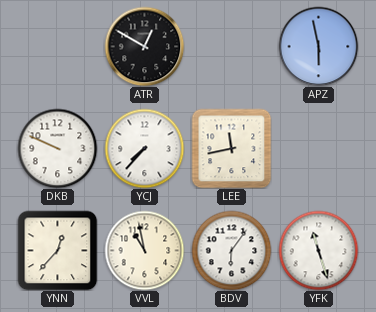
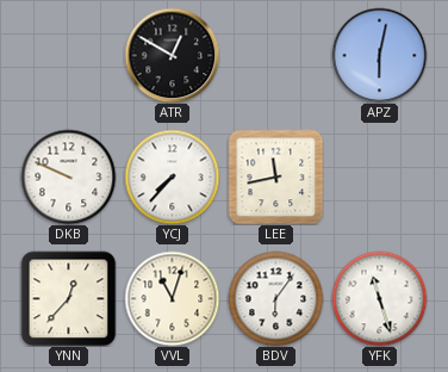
APZ: 5:58 -> 6:02 (379, 55)
VVL: 10:58 -> 11:03 (172, 298)
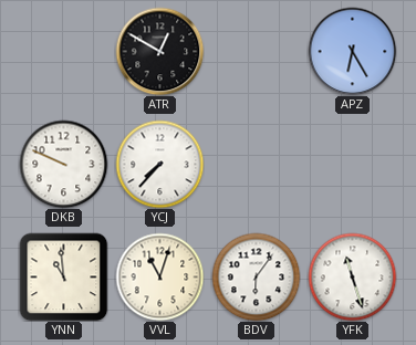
APZ: 6:02 -> 6:25 (352, 51)
LEE: 11:43 -> none (275, 176)
YNN: 12:37 -> 10:59 (63, 276)
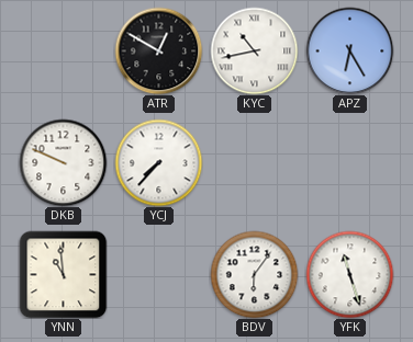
KYC: none -> 10:43 (254, 50)
VVL: 11:03 -> none (159, 276)
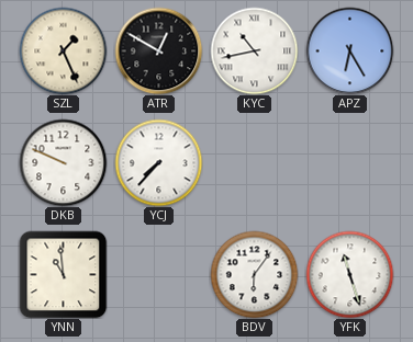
SZL: none -> 1:26 (63, 50)
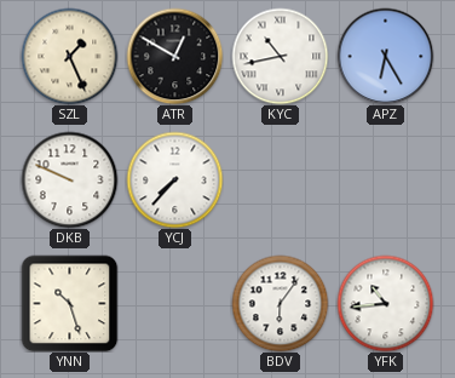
YNN: 10:59 -> 10:27 (69, 303)
YFK: 11:27 -> 10:44 (385, 303)
